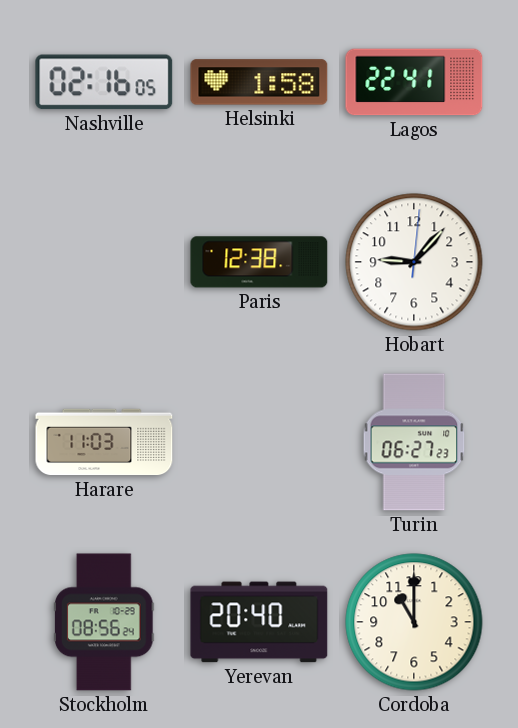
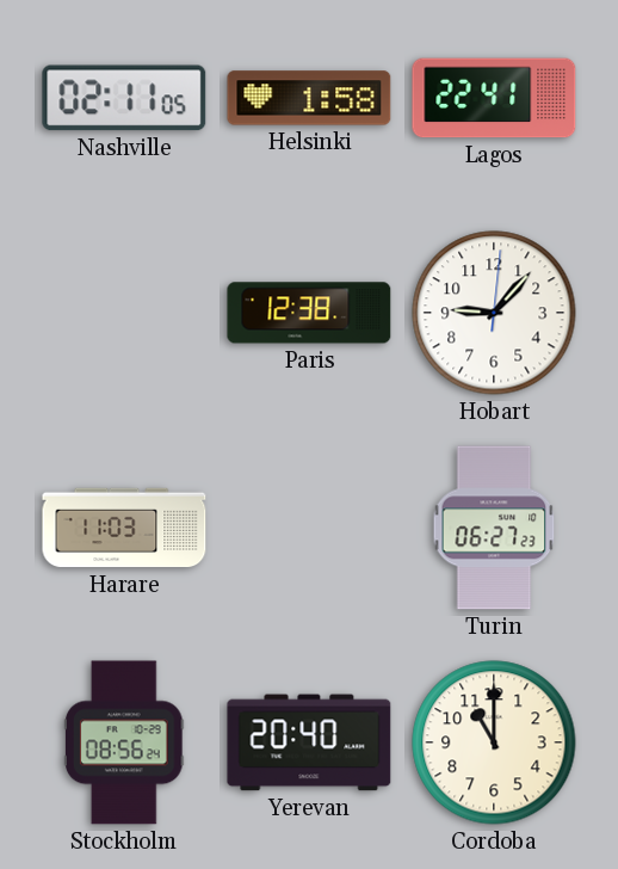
Nashville: 02:16 -> 02:11 (124, 98)
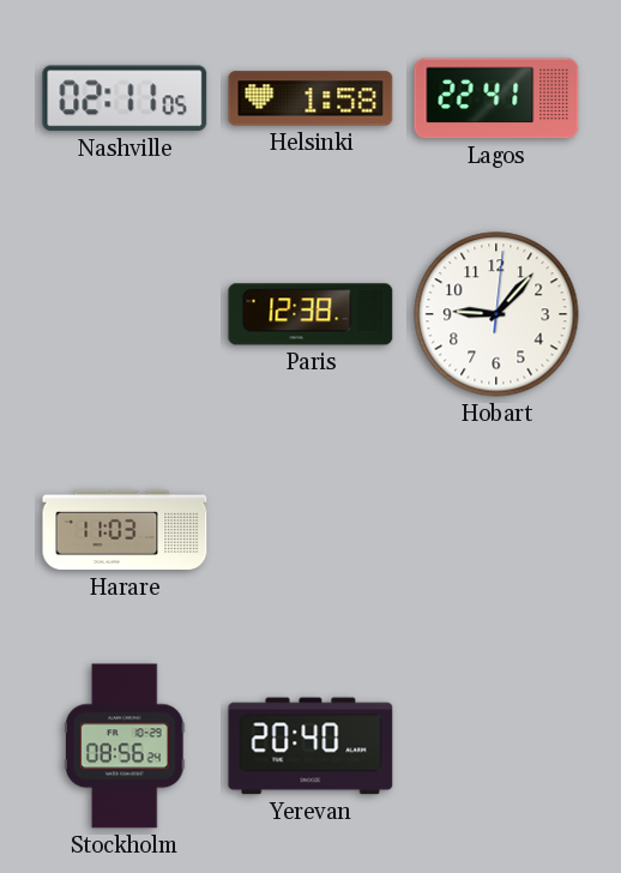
Turin: 06:27 -> none (494, 528)
Cordoba: 11:00 -> none (494, 742)
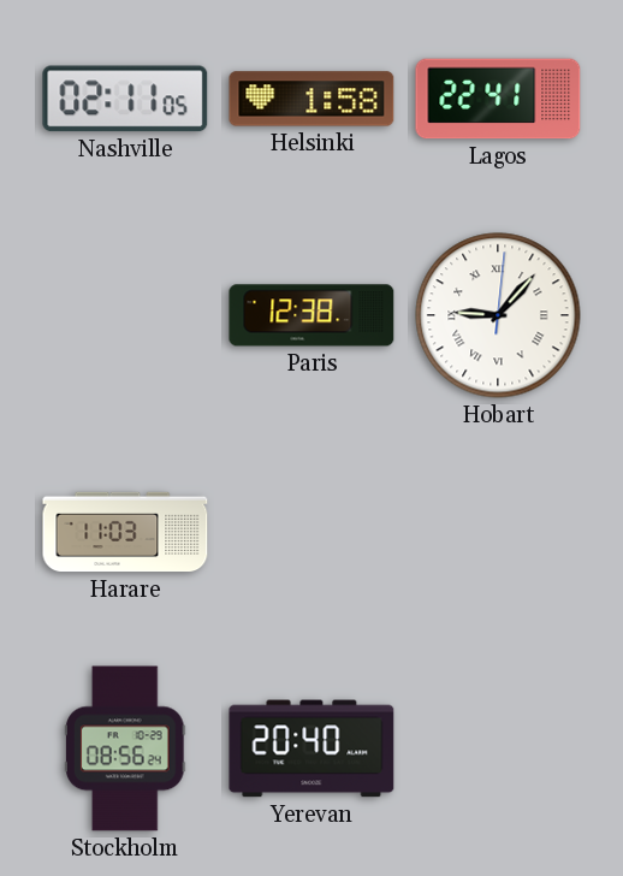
Hobart numerals: Arabic -> Roman (498, 315)
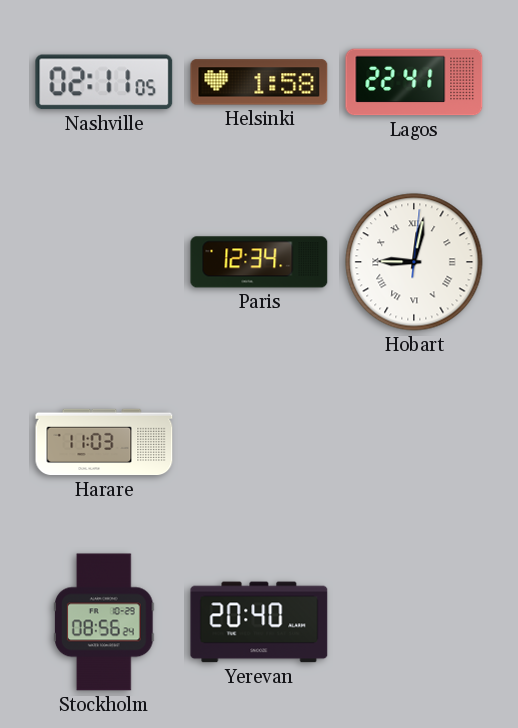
Paris: 12:38 -> 12:34 (259, 262)
Hobart: 9:07 -> 9:02 (414, 262)
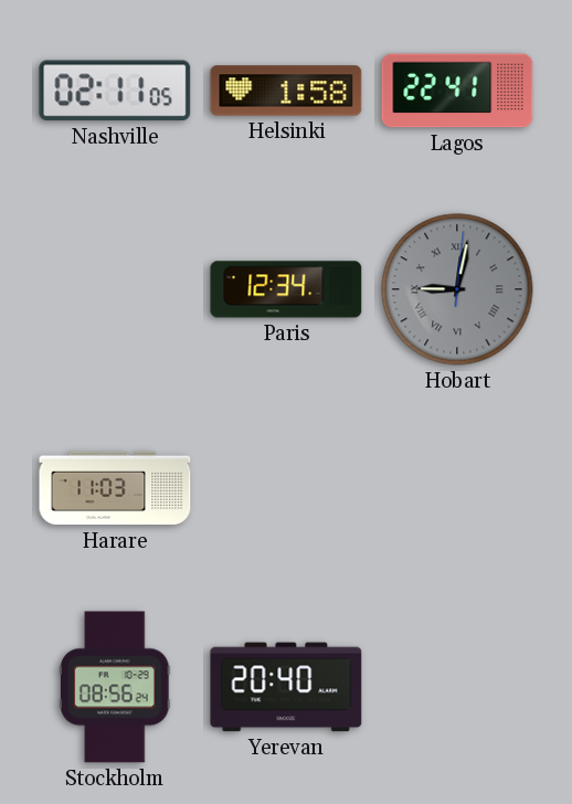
Hobart dial: white -> grey (457, 289)
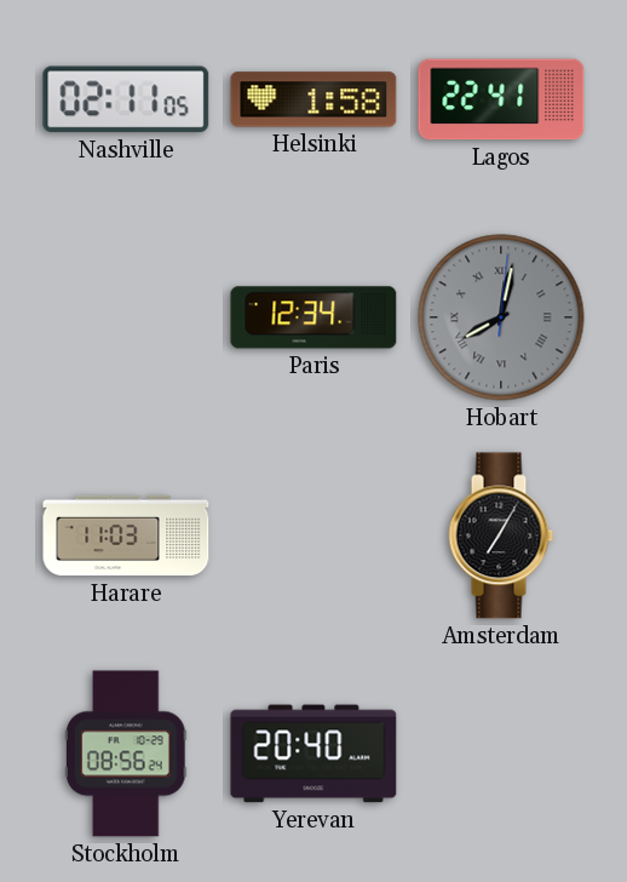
Hobart: 9:02 -> 8:02 (501, 317)
Amsterdam: none -> 7:05 (501, 535)
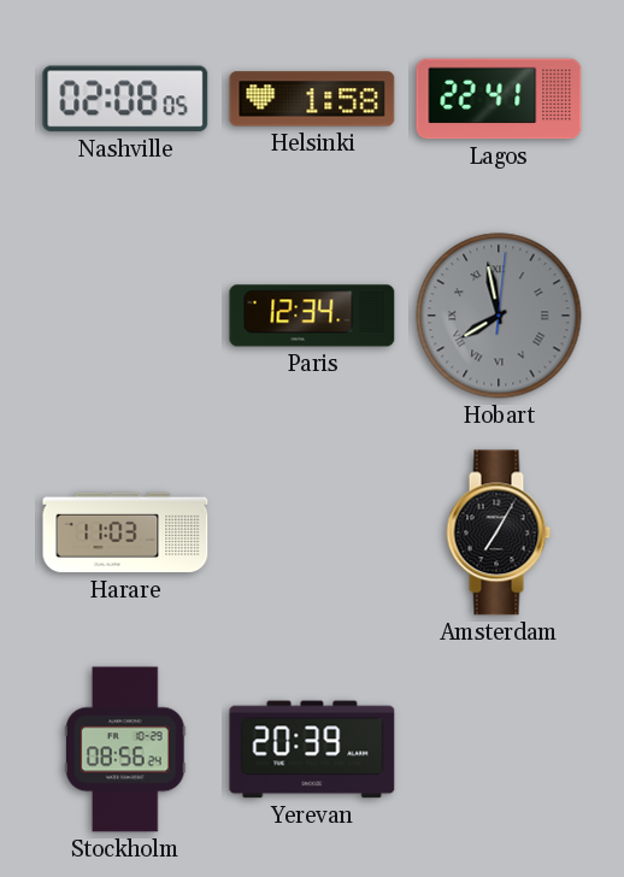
Nashville: 02:11 -> 02:08 (125, 99)
Hobart: 8:02 -> 7:58 (499, 316)
Yerevan: 20:40 -> 20:39 (312, 749)
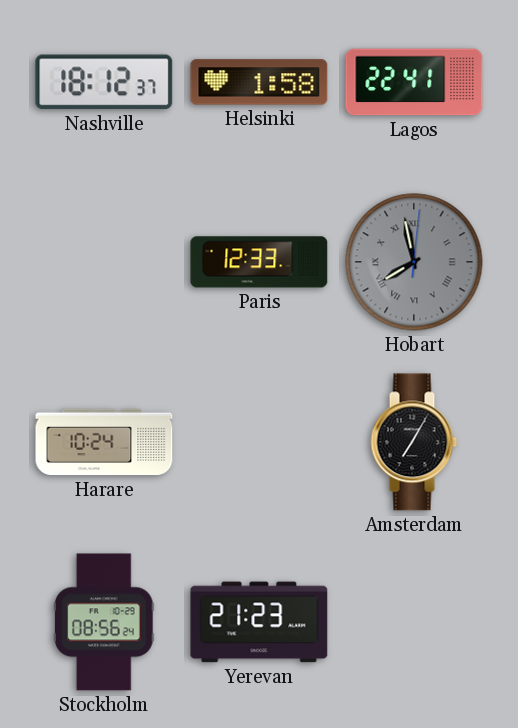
Nashville: 02:08 -> 18:12 (104, 82)
Paris: 12:34 -> 12:33 (259, 262)
Harare: 11:03 -> 10:24 (104, 442)
Yerevan: 20:39 -> 21:23 (259, 622)
